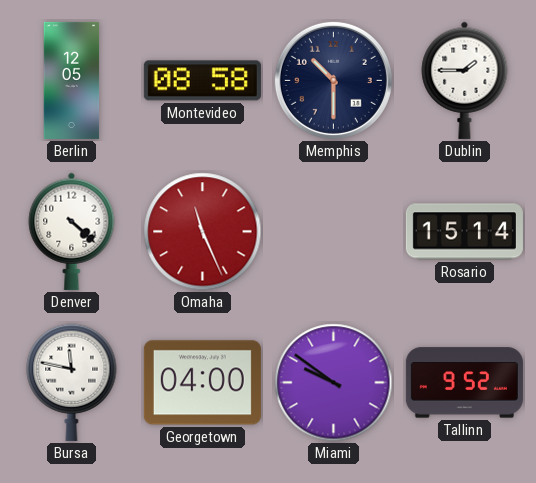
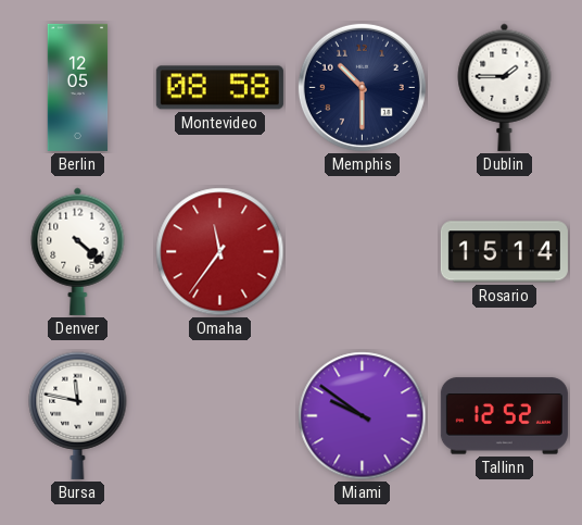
Omaha: 11:26 -> 11:36 (220, 252)
Georgetown: 04:00 -> none (202, 383)
Tallinn: 9:52 -> 12:52 (504, 416)
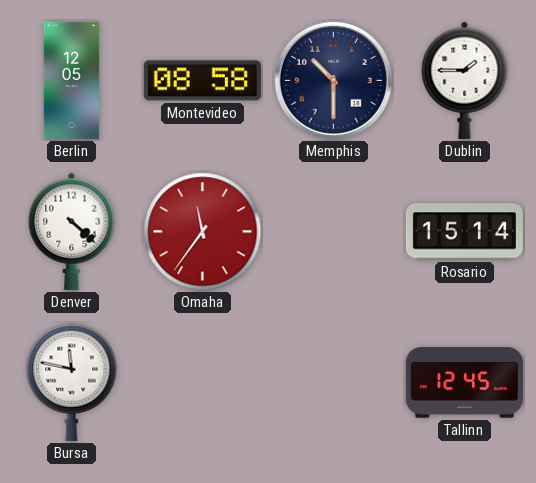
Miami: 9:51 -> none (363, 416)
Tallinn: 12:52 -> 12:45 (464, 383)
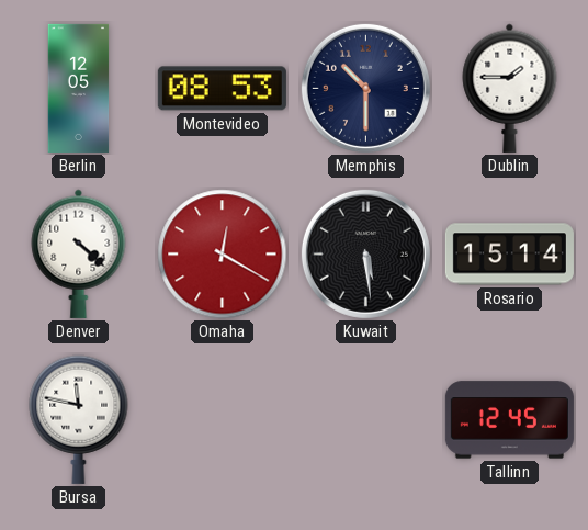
Montevideo: 08:58 -> 08:53 (222, 89)
Omaha: 11:36 -> 12:20 (223, 255)
Kuwait: none -> 5:29 (365, 253)
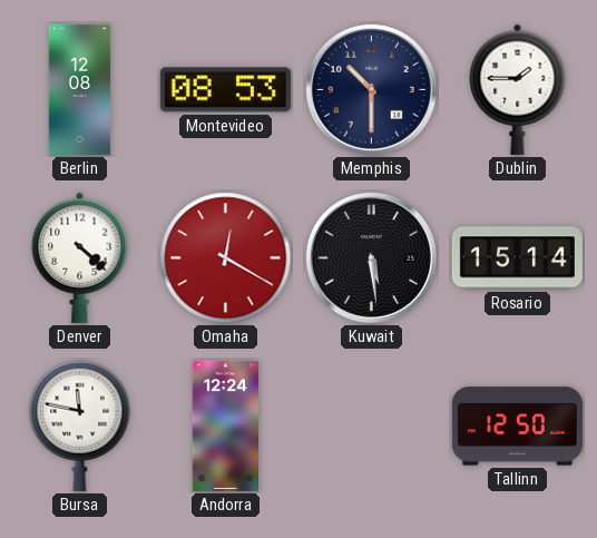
Berlin: 12:05 -> 12:08 (80, 89)
Andorra: none -> 12:24 (226, 425)
Tallinn: 12:45 -> 12:50 (517, 427)
